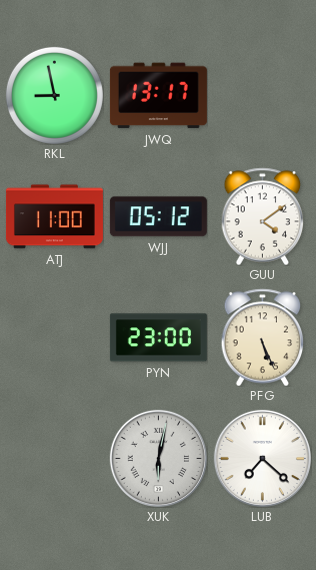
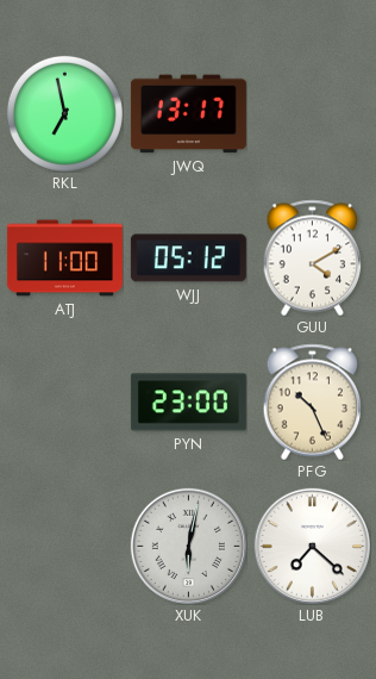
RKL: 8:58 -> 6:58 (64, 113)
GUU: 4:09 -> 4:10 (313, 257)
PFG: 5:26 -> 10:26 (313, 401)
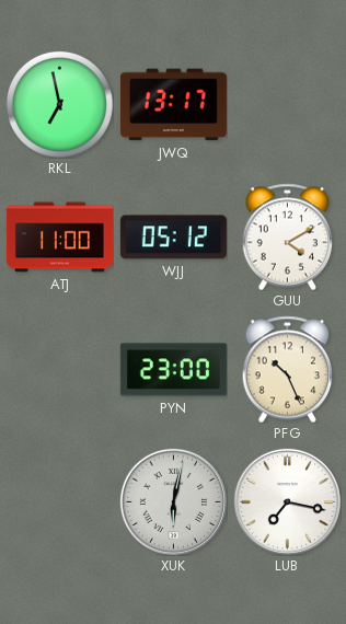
LUB: 7:22 -> 7:17 (287, 501)
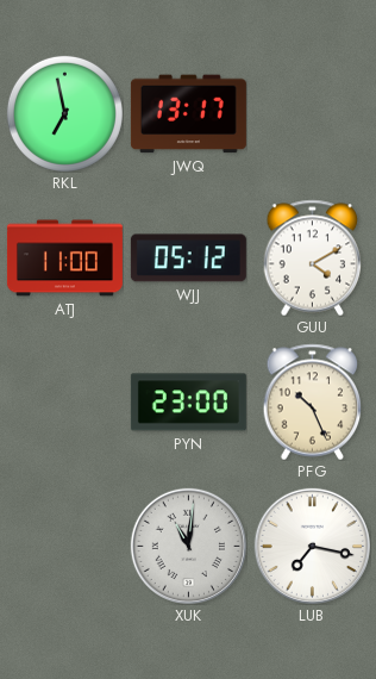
XUK: 6:02 -> 11:01 (188, 546)
